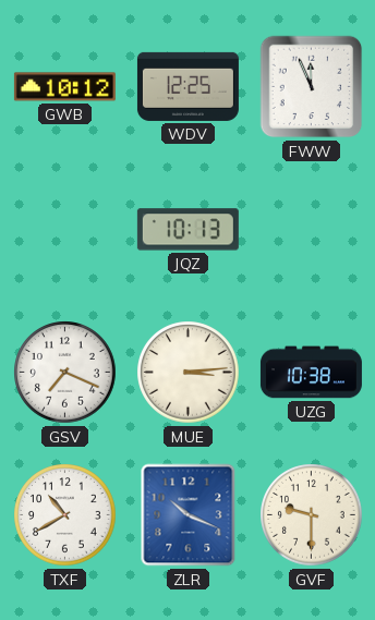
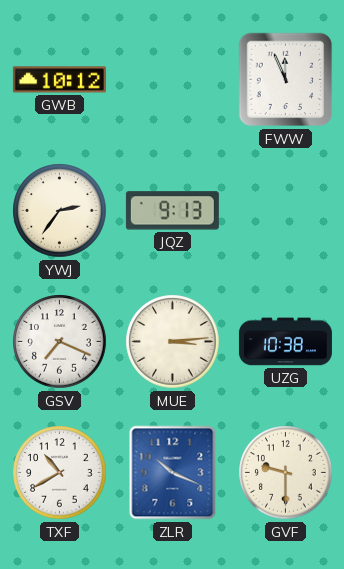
WDV: 12:25 -> none (187, 86)
YWJ: none -> 2:36 (60, 211)
JQZ: 10:13 -> 9:13 (172, 211)
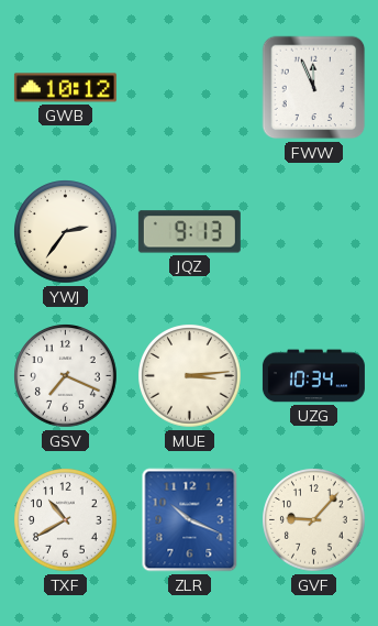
UZG: 10:38 -> 10:34 (313, 376)
GVF: 9:30 -> 9:07 (314, 520)
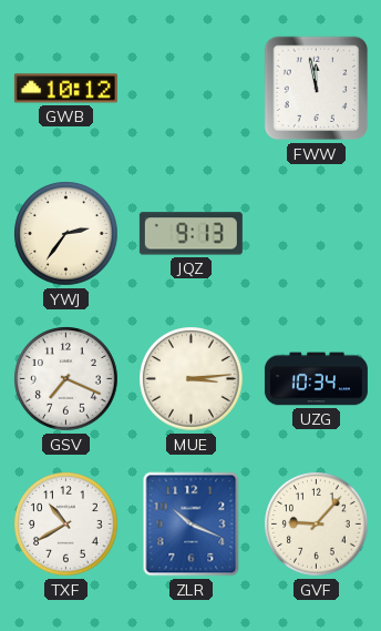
FWW: 11:56 -> 11:58 (317, 89)
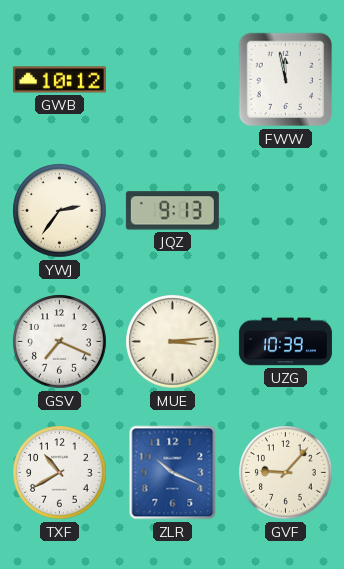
UZG: 10:34 -> 10:39 (285, 342)
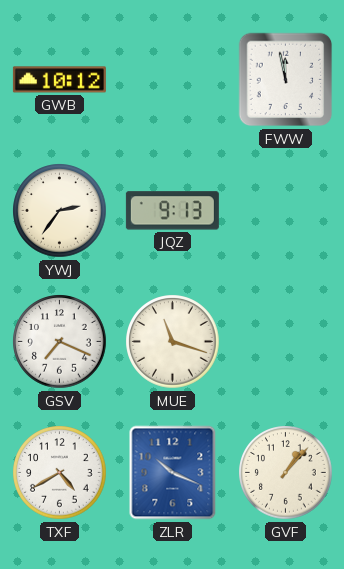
MUE: 3:14 -> 11:18 (173, 342)
UZG: 10:39 -> none (285, 342)
TXF: 10:40 -> 4:40 (60, 473)
GVF: 9:07 -> 1:07 (286, 473)
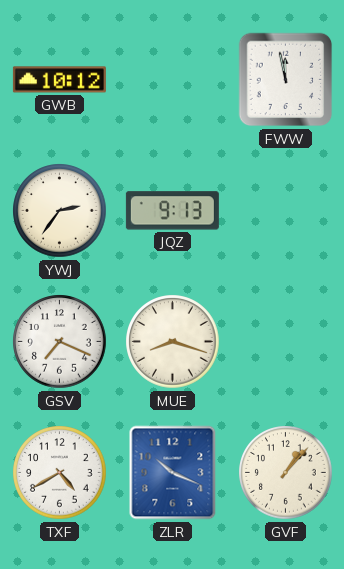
MUE: 11:18 -> 8:18 (173, 342)
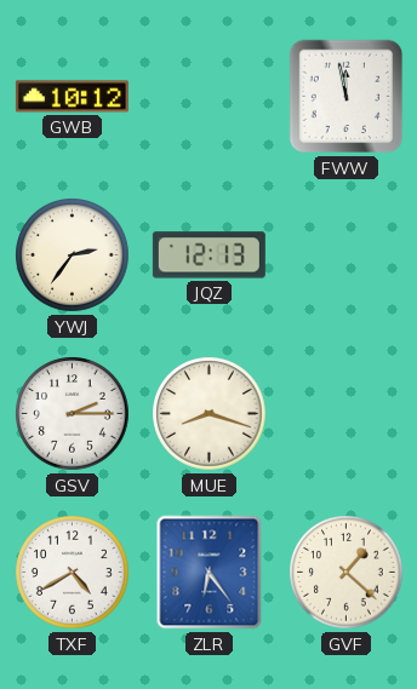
JQZ: 9:13 -> 12:13 (208, 255)
GSV: 7:19 -> 2:15 (73, 414)
ZLR: 10:19 -> 6:24 (210, 573)
GVF: 1:07 -> 1:22 (347, 573)
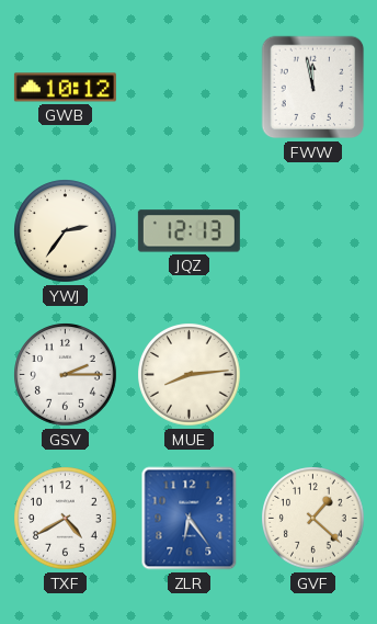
MUE: 8:18 -> 8:14 (190, 375)
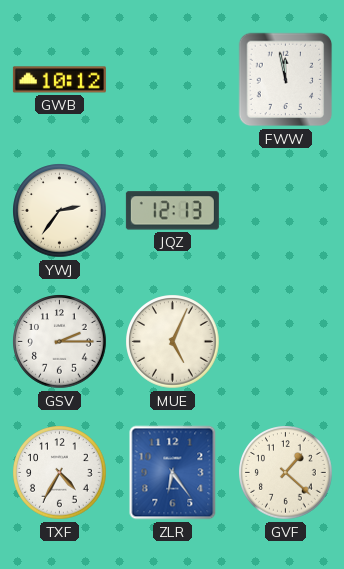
MUE: 8:14 -> 5:04 (173, 342)
TXF: 4:40 -> 4:35 (60, 473)
